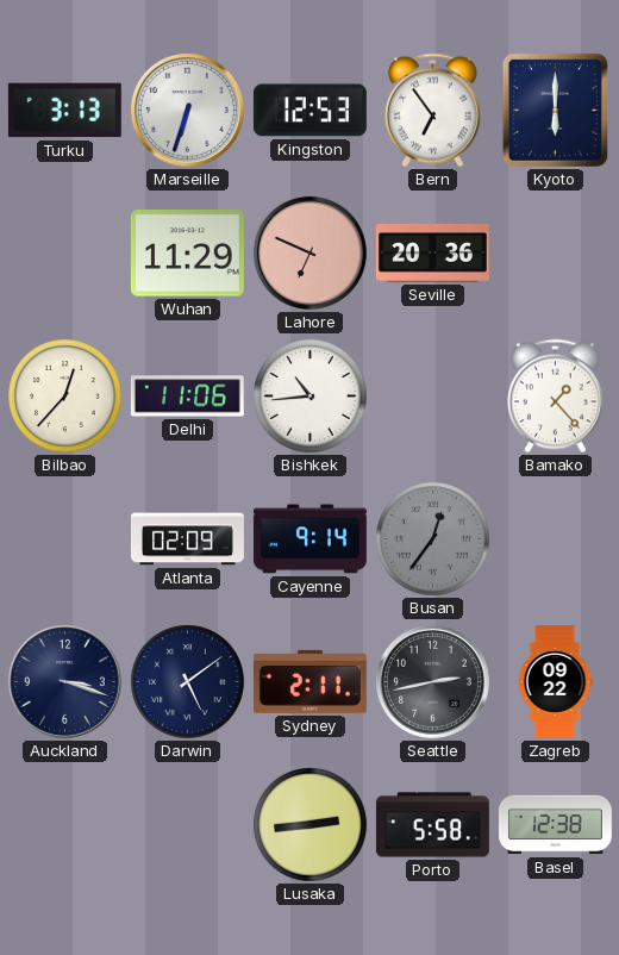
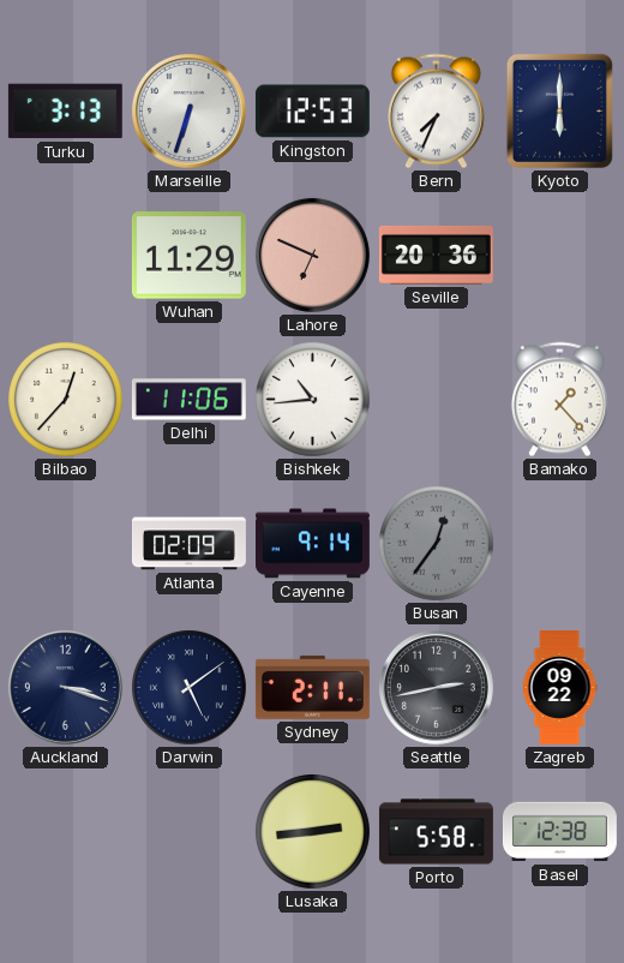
Bern: 6:54 -> 7:34 (436, 112)
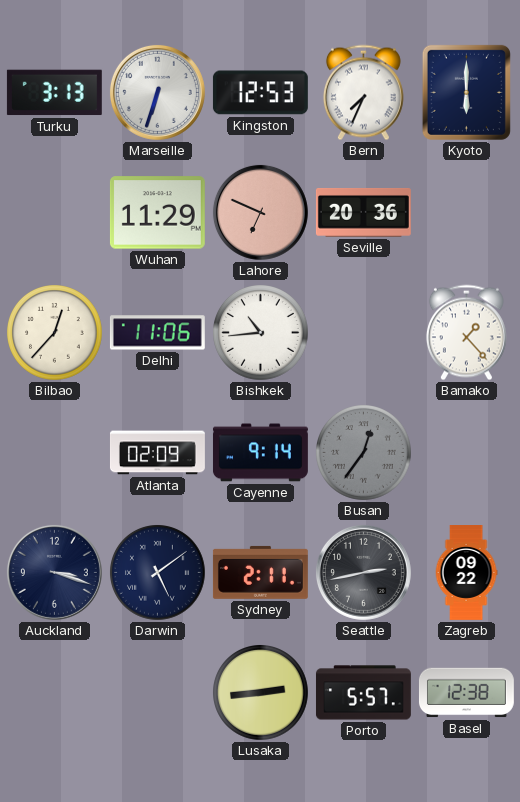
Porto: 5:58 -> 5:57 (363, 693)
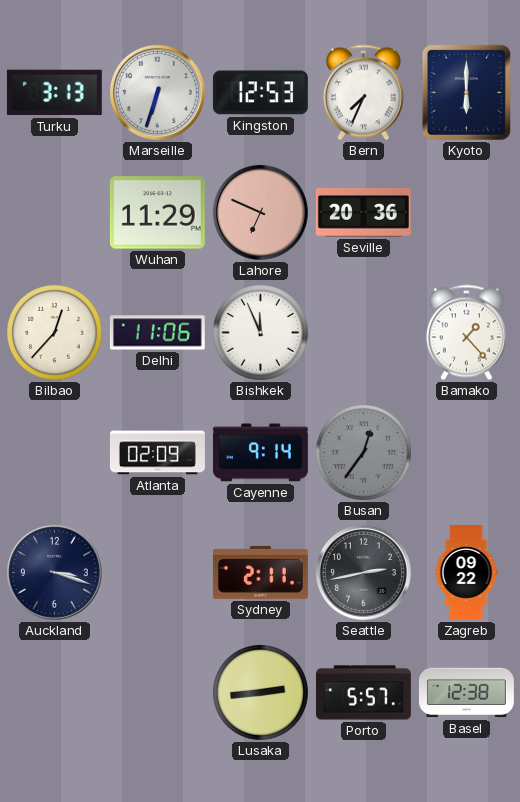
Bishkek: 10:44 -> 11:56 (261, 333)
Darwin: 5:09 -> none (158, 573)
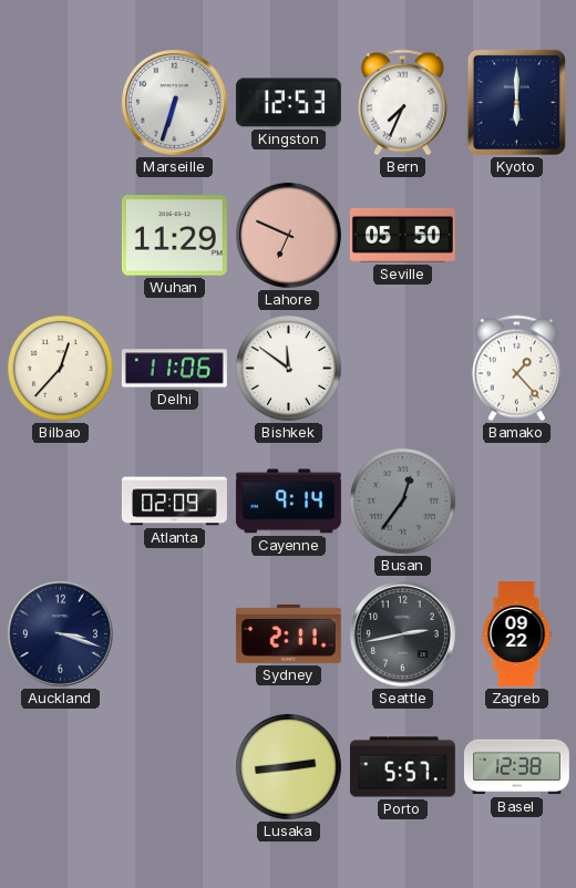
Turku: 3:13 -> none (54, 93)
Seville: 20:36 -> 05:50 (402, 236)
Bishkek: 11:56 -> 11:51 (289, 369)
